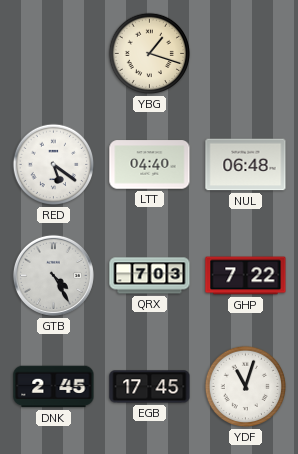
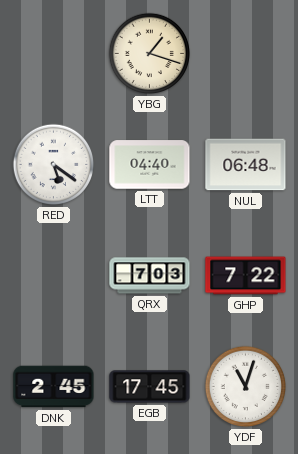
GTB: 4:25 -> none (53, 275)
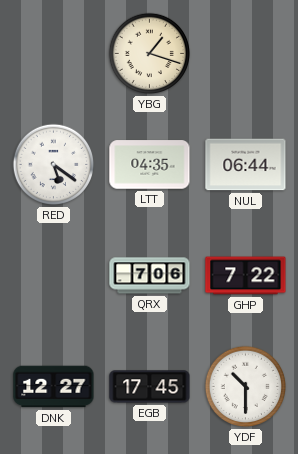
LTT: 04:40 -> 04:35 (150, 165)
NUL: 06:48 -> 06:44 (246, 165)
QRX: 7:03 -> 7:06 (150, 276)
DNK: 2:45 -> 12:27 (54, 387)
YDF: 11:03 -> 10:30 (246, 387)
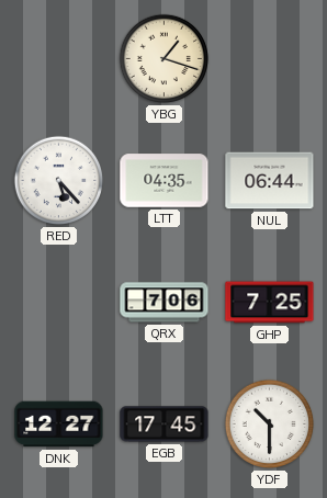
RED: 5:21 -> 5:23 (59, 181)
GHP: 7:22 -> 7:25 (270, 303)
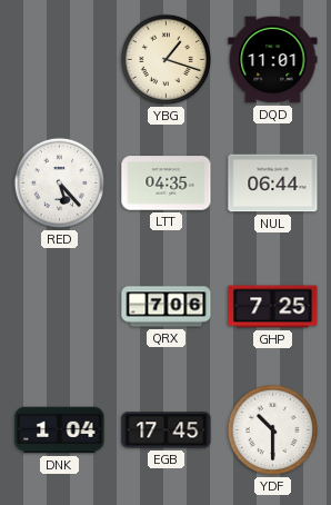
DQD: none -> 11:01 (273, 60)
DNK: 12:27 -> 1:04 (60, 430)
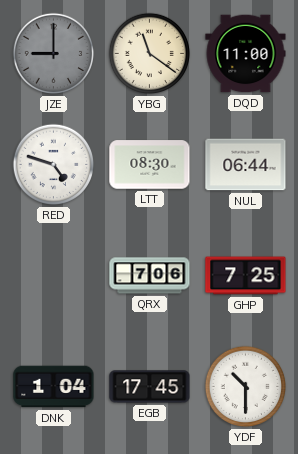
JZE: none -> 9:00 (54, 54)
YBG: 1:18 -> 11:21 (150, 54)
DQD: 11:01 -> 11:00 (246, 54)
RED: 5:23 -> 4:48 (54, 165)
LTT: 04:35 -> 08:30 (150, 165)
